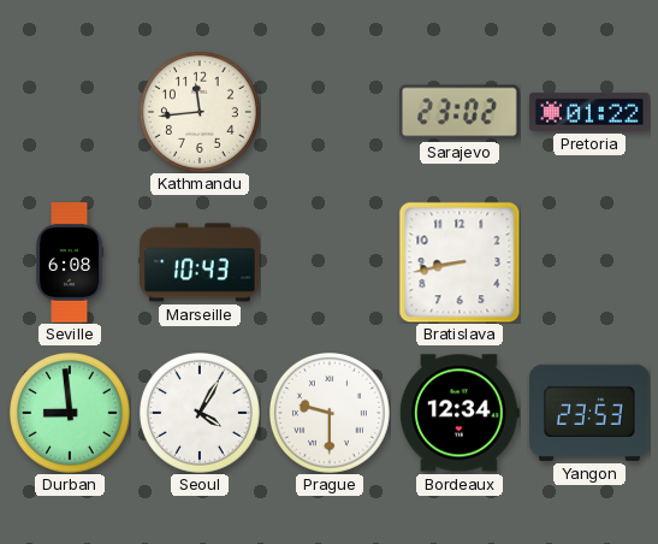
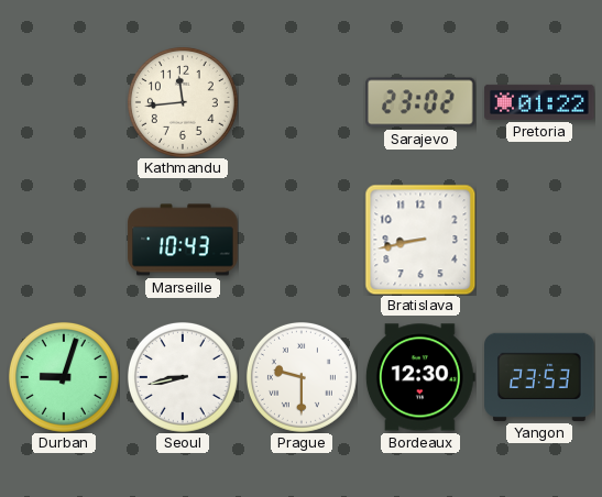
Seville: 6:08 -> none (70, 262)
Durban: 8:59 -> 9:03 (64, 377)
Seoul: 4:05 -> 8:43 (183, 377)
Bordeaux: 12:34 -> 12:30 (420, 377)
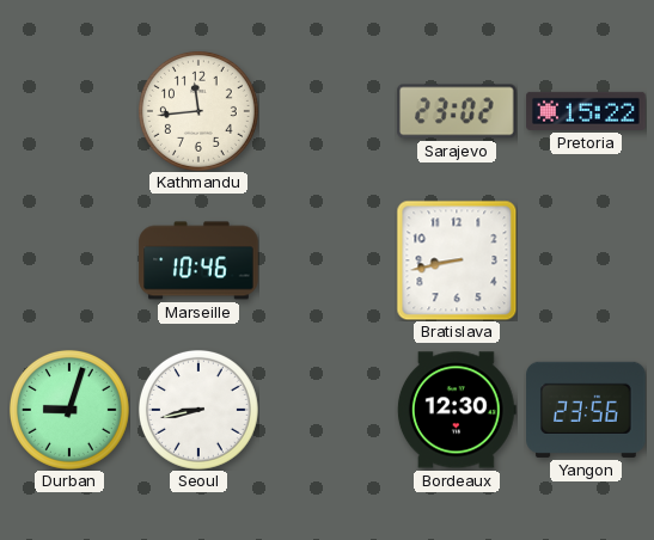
Pretoria: 01:22 -> 15:22 (586, 111)
Marseille: 10:43 -> 10:46 (198, 260)
Prague: 9:30 -> none (302, 377)
Yangon: 23:53 -> 23:56 (586, 410)
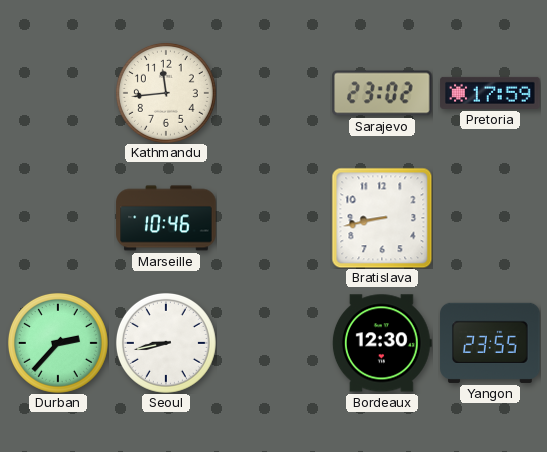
Pretoria: 15:22 -> 17:59 (490, 93)
Durban: 9:03 -> 2:37 (58, 343)
Yangon: 23:56 -> 23:55 (490, 343)
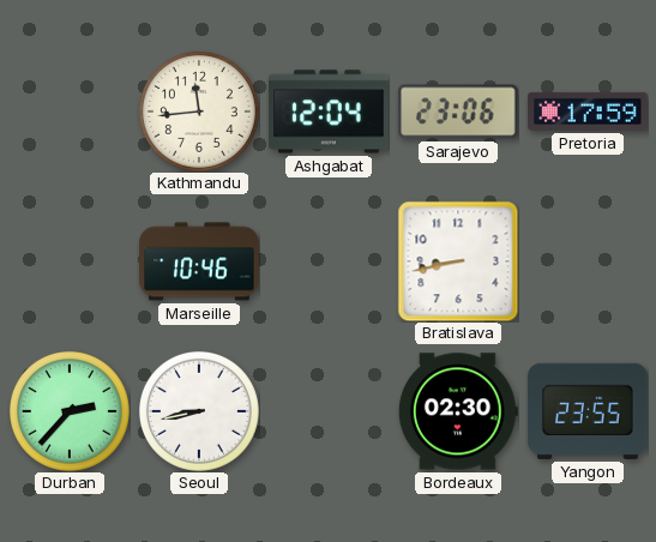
Ashgabat: none -> 12:04 (329, 112)
Sarajevo: 23:02 -> 23:06 (458, 112)
Bordeaux: 12:30 -> 02:30 (458, 411)
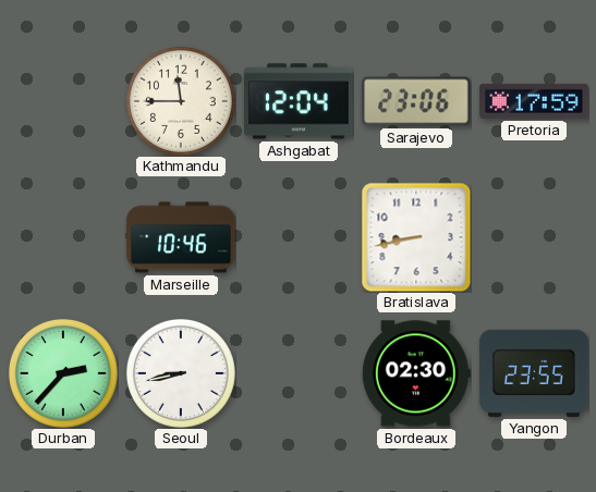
Kathmandu: 11:44 -> 11:45 (181, 101)
